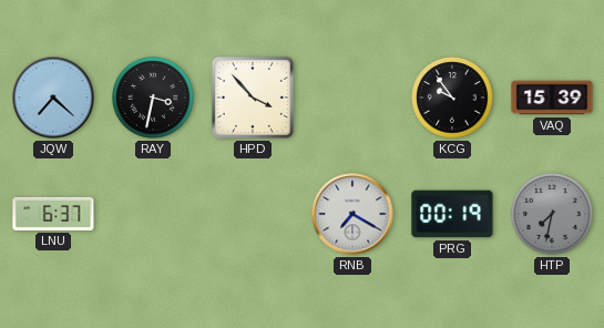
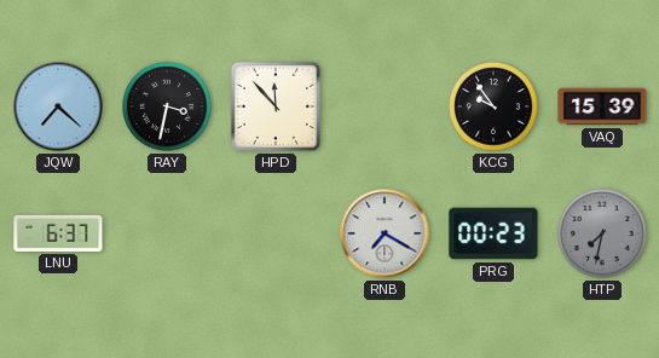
HPD: 3:53 -> 11:53 (276, 106)
PRG: 00:19 -> 00:23 (493, 233)
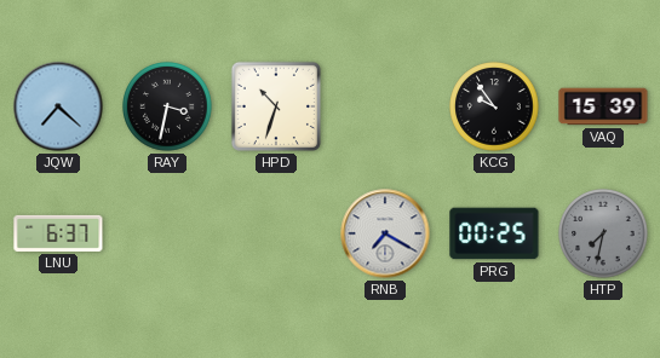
HPD: 11:53 -> 10:33 (276, 106)
PRG: 00:23 -> 00:25 (494, 233)
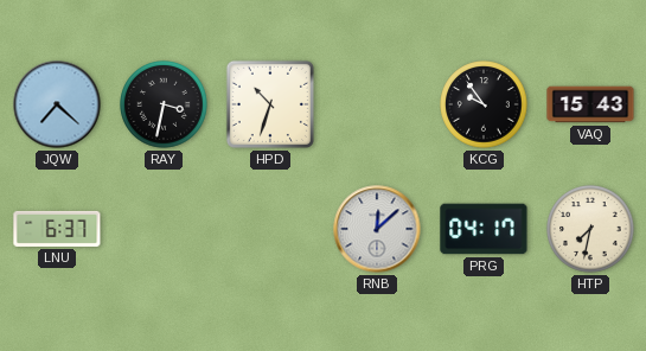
VAQ: 15:39 -> 15:43 (590, 104)
RNB: 7:20 -> 12:08 (377, 229)
PRG: 00:25 -> 04:17 (484, 229)
HTP dial: grey -> cream (590, 229)
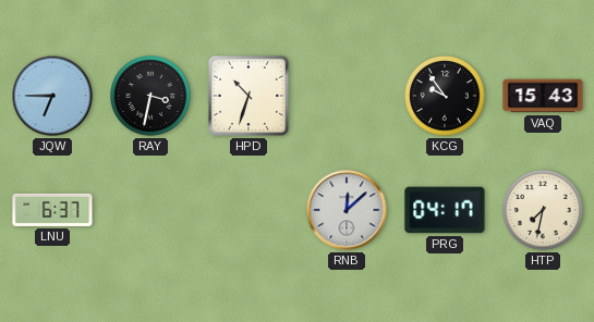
JQW: 7:22 -> 6:45 (52, 96)
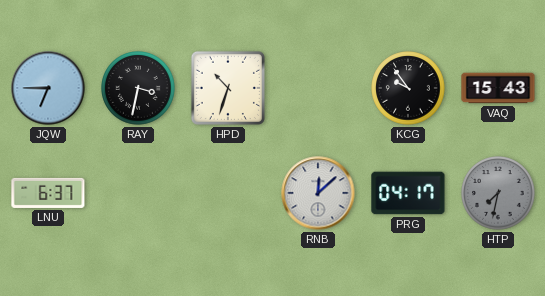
HTP dial: cream -> grey (498, 193)
